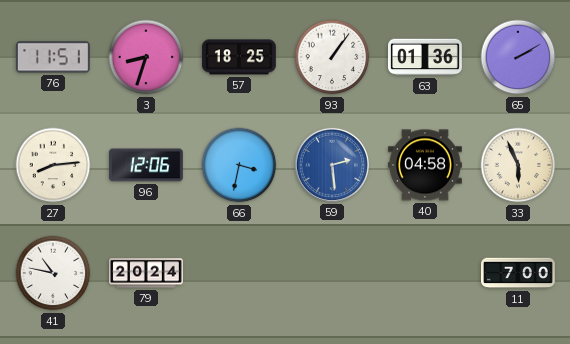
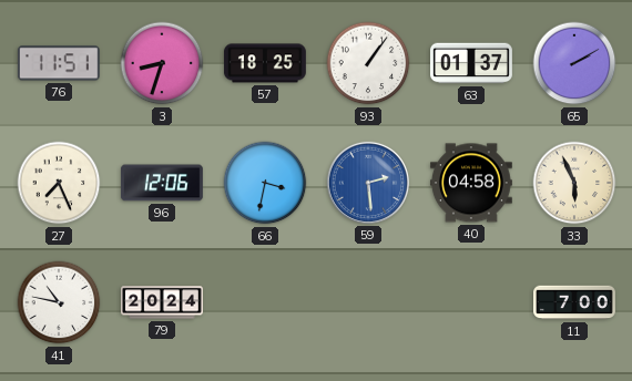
63: 01:36 -> 01:37 (472, 63)
27: 8:14 -> 7:26 (59, 183)
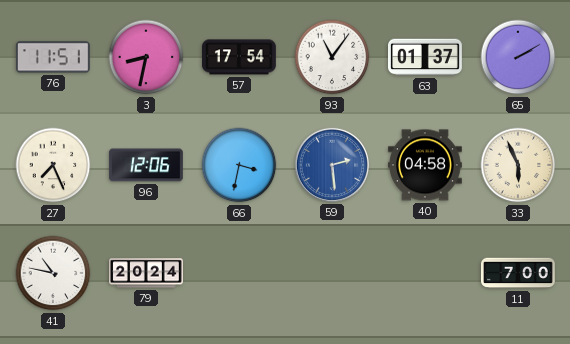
3: 8:33 -> 8:32 (146, 57)
57: 18:25 -> 17:54 (239, 57)
93: 1:06 -> 11:06 (332, 57)
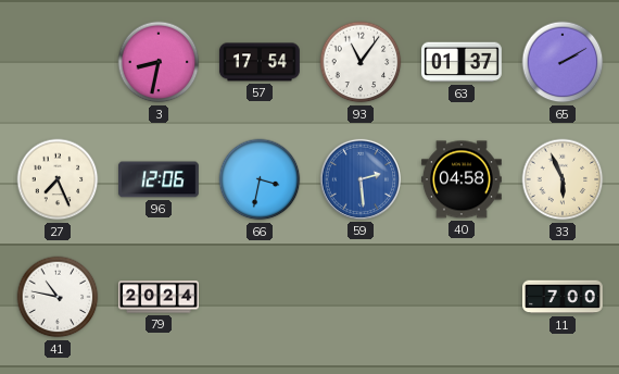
76: 11:51 -> none (53, 57)
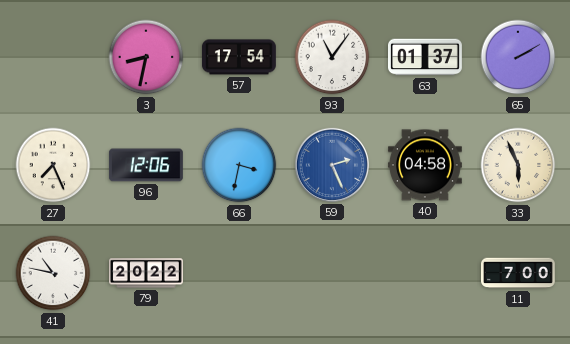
59: 2:29 -> 2:26 (332, 165)
79: 20:24 -> 20:22 (147, 273)
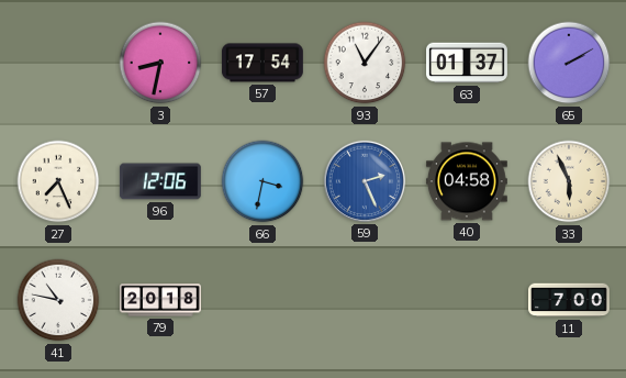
79: 20:22 -> 20:18 (161, 300)
